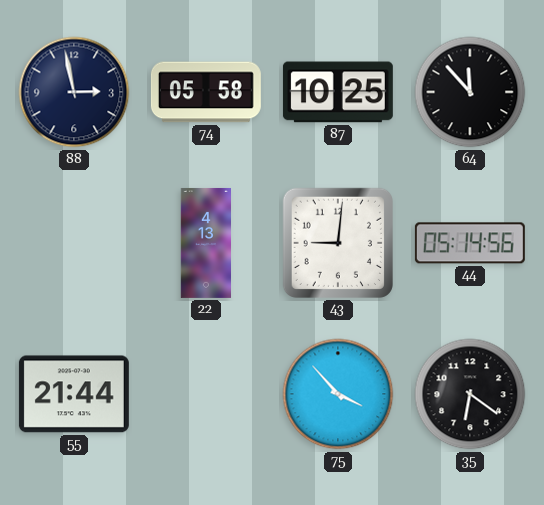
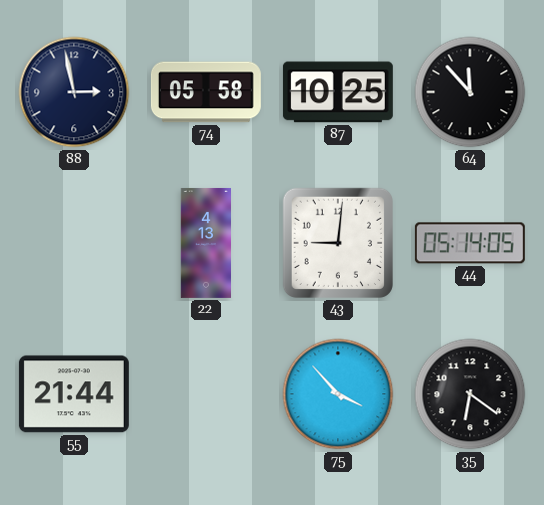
44: 05:14:56 -> 05:14:05 (470, 243)
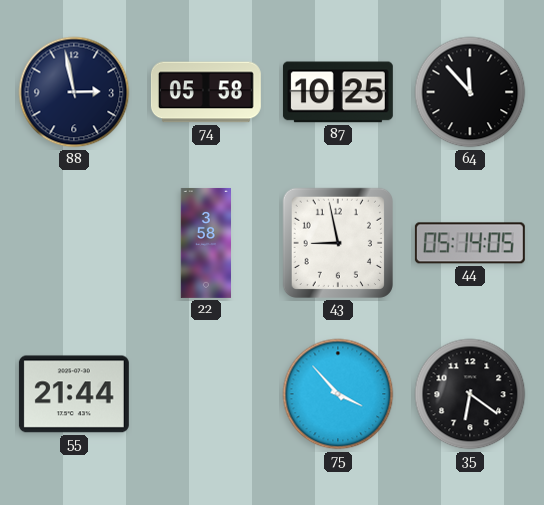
22: 4:13 -> 3:58 (205, 243)
43: 9:01 -> 8:58 (338, 243)
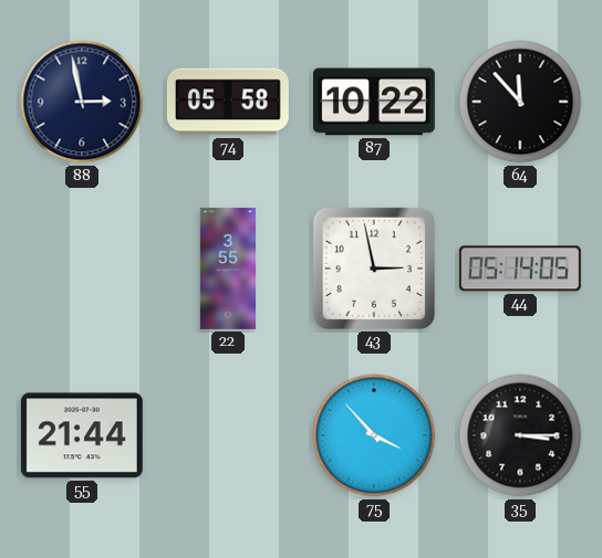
87: 10:25 -> 10:22 (374, 102)
22: 3:58 -> 3:55 (227, 269)
43: 8:58 -> 2:58 (374, 269)
35: 6:21 -> 3:15 (520, 435)
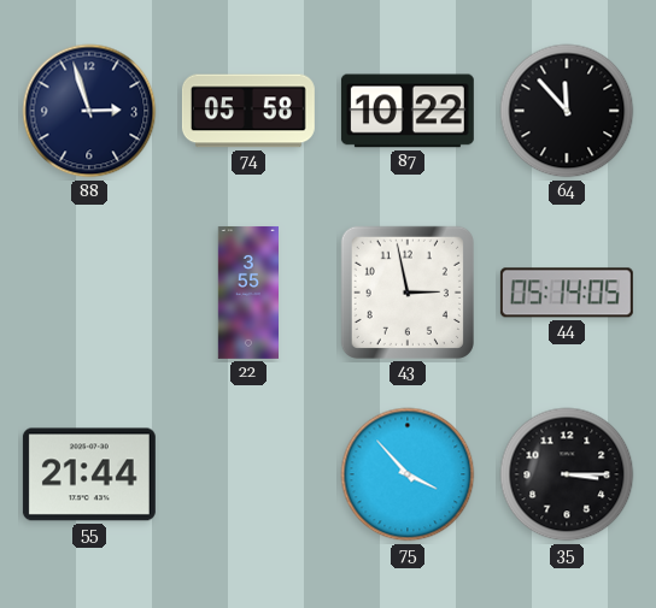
88: 2:58 -> 2:57 (89, 111)
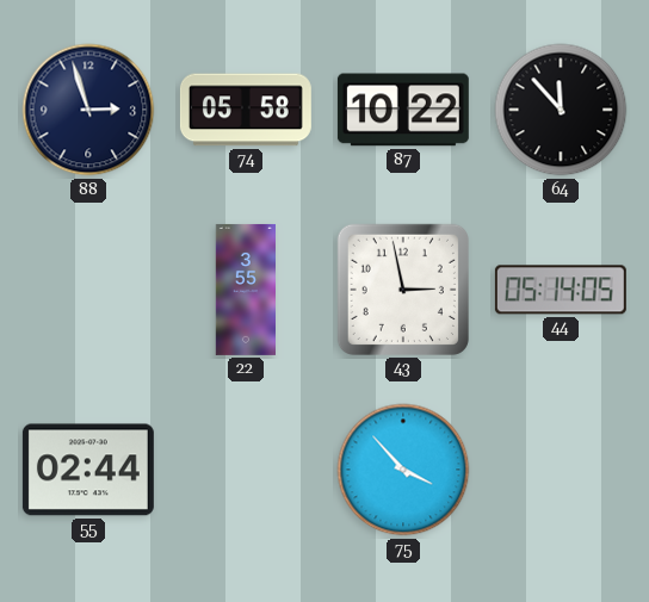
55: 21:44 -> 02:44 (88, 470)
35: 3:15 -> none (567, 474)
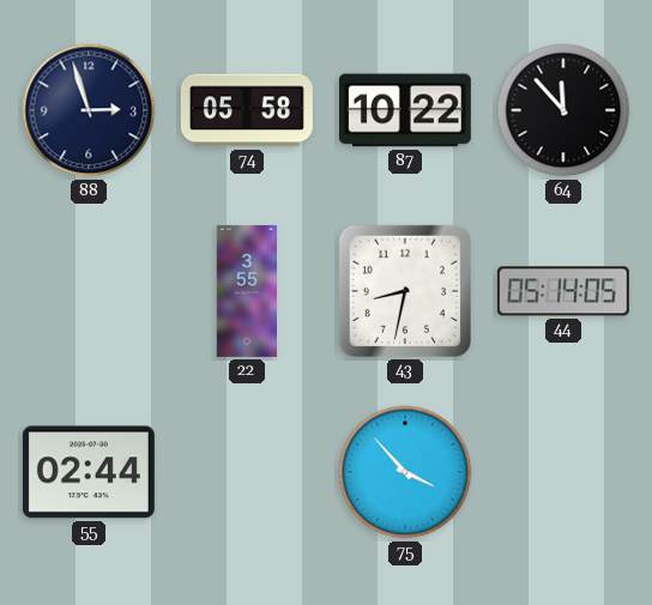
43: 2:58 -> 8:32 (405, 291)
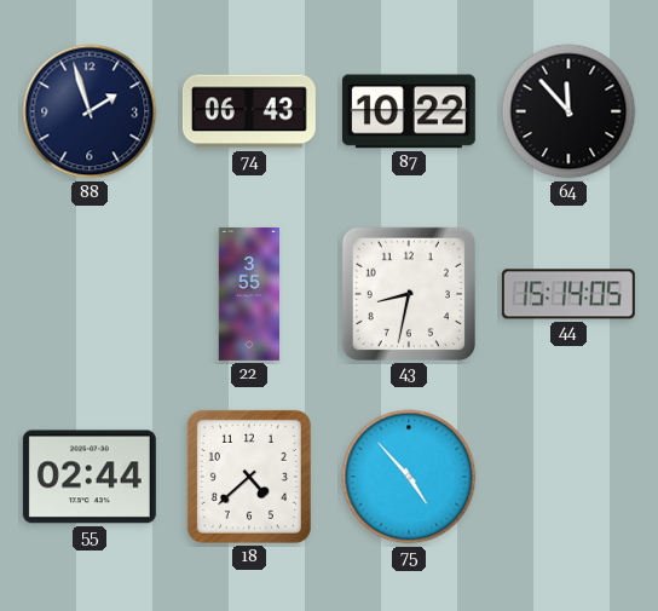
88: 2:57 -> 1:57 (90, 111)
74: 05:58 -> 06:43 (249, 111)
44: 05:14 -> 15:14 (568, 294)
18: none -> 4:38 (249, 477)
75: 3:53 -> 4:53 (409, 477)
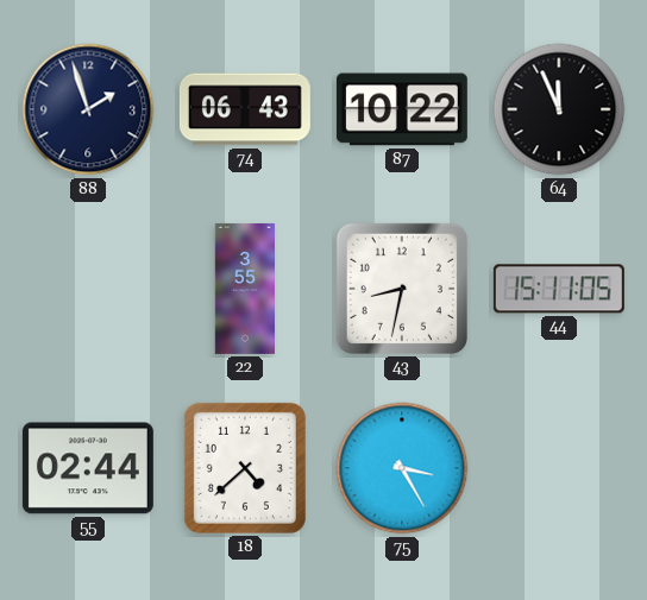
64: 11:53 -> 11:56 (559, 109)
44: 15:14 -> 15:11 (559, 289)
75: 4:53 -> 3:25 (402, 468)
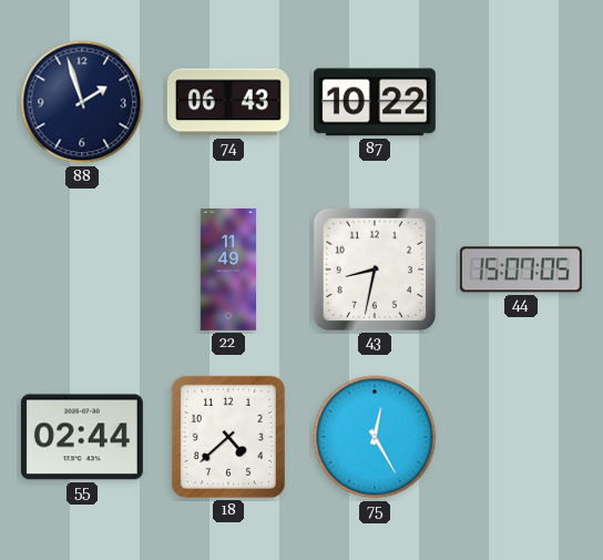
64: 11:56 -> none (559, 109)
22: 3:55 -> 11:49 (227, 269)
44: 15:11 -> 15:07 (521, 269)
75: 3:25 -> 12:25 (375, 437)
